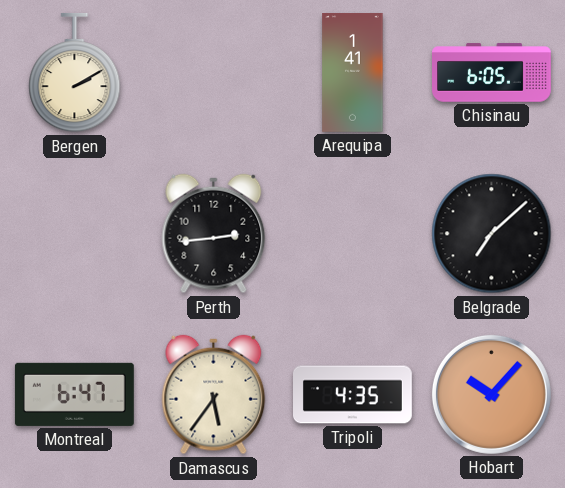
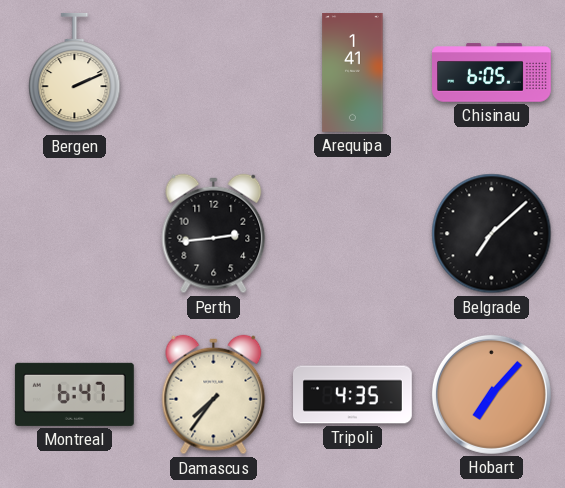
Bergen: 2:10 -> 2:11 (75, 73)
Damascus: 5:36 -> 7:36 (214, 395)
Hobart: 10:07 -> 7:07 (491, 394)
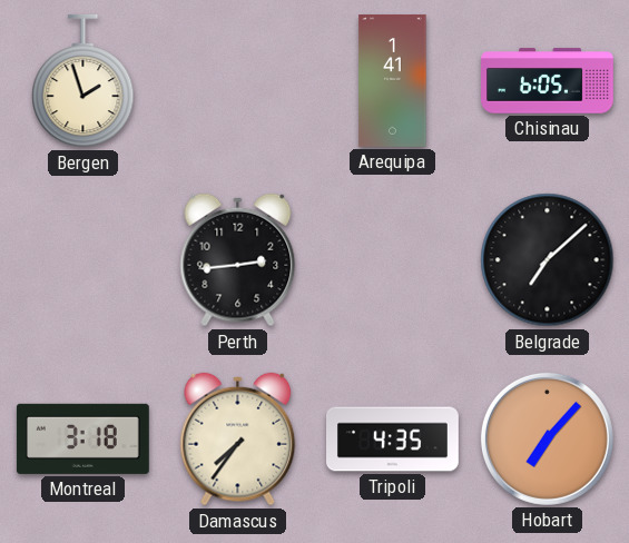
Bergen: 2:11 -> 1:57 (83, 81)
Montreal: 6:47 -> 3:18 (82, 438)
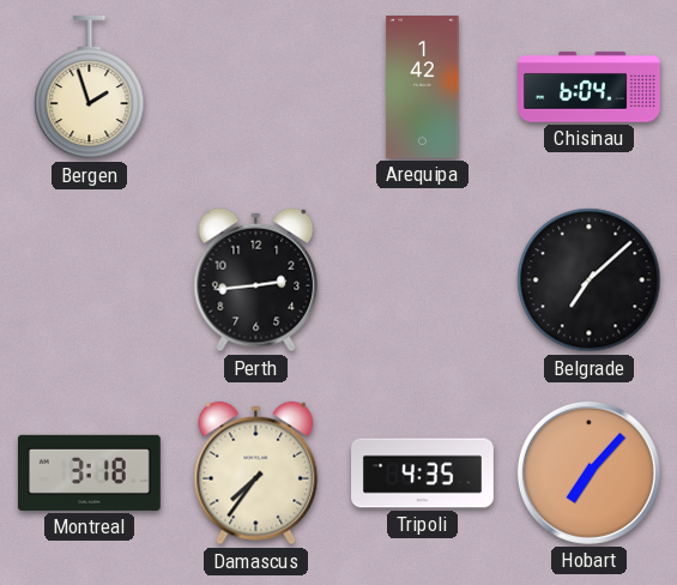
Arequipa: 1:41 -> 1:42 (423, 88)
Chisinau: 6:05 -> 6:04 (590, 88)
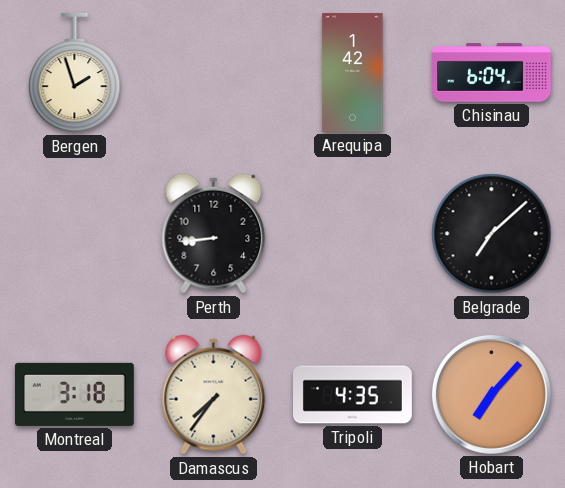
Perth: 2:44 -> 8:44 (214, 234)
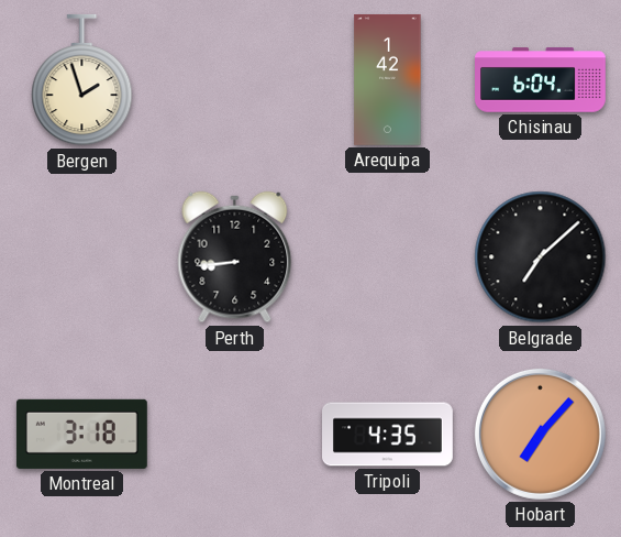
Damascus: 7:36 -> none (214, 395)
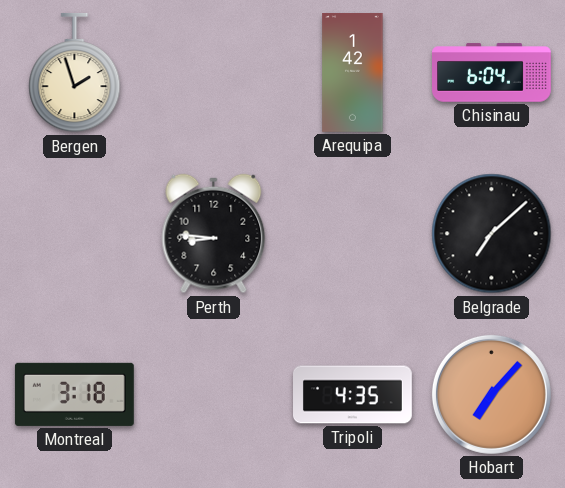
Perth: 8:44 -> 8:46 (214, 234)
